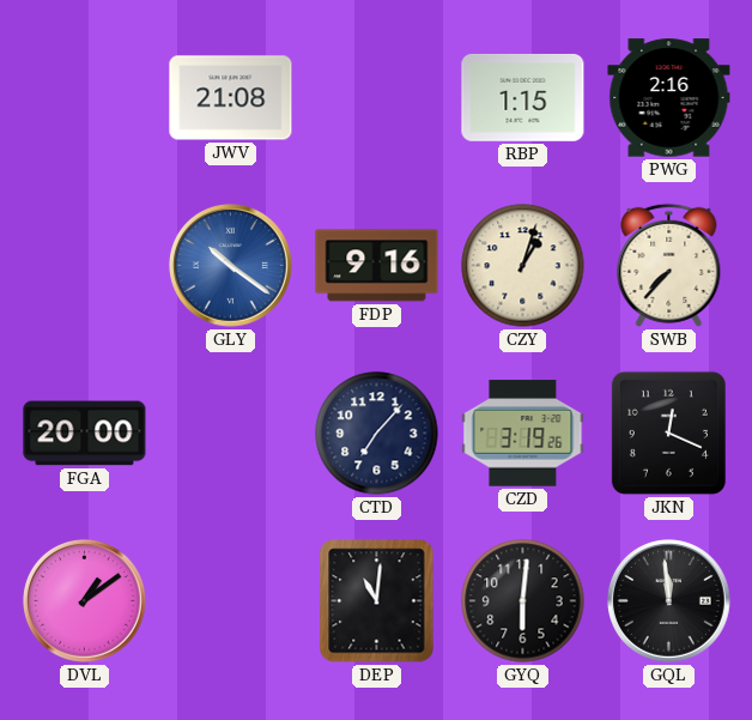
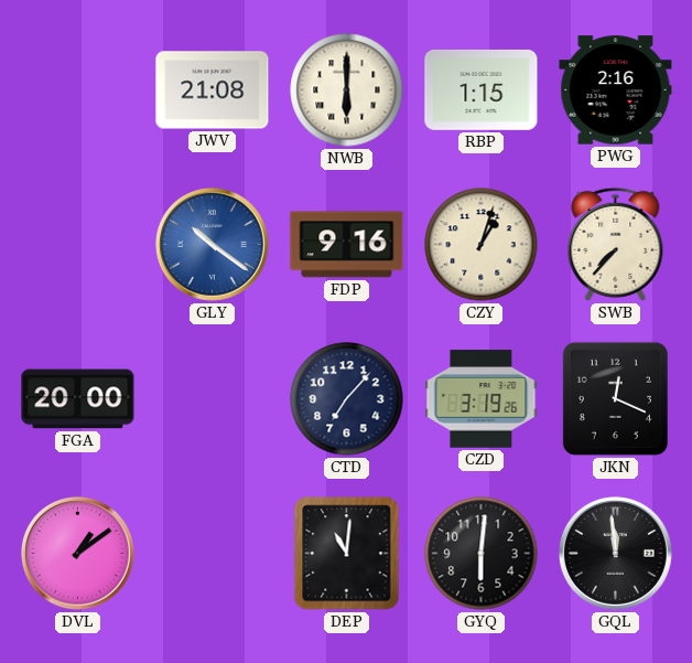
NWB: none -> 6:00 (347, 90)
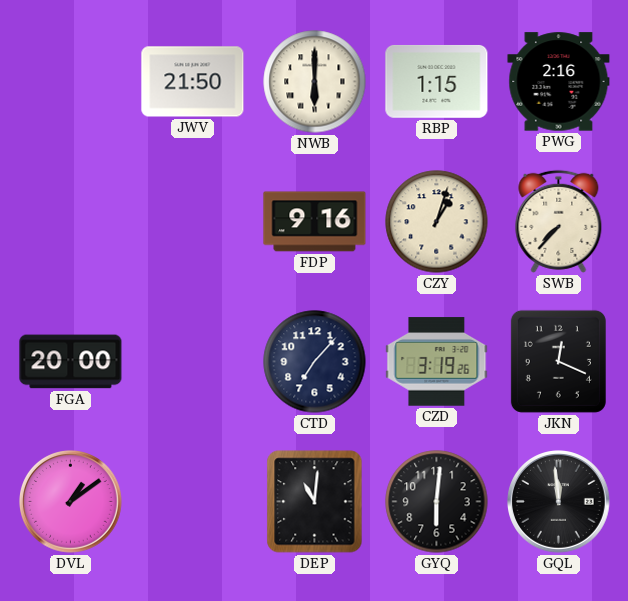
JWV: 21:08 -> 21:50 (193, 82)
GLY: 10:21 -> none (213, 245)
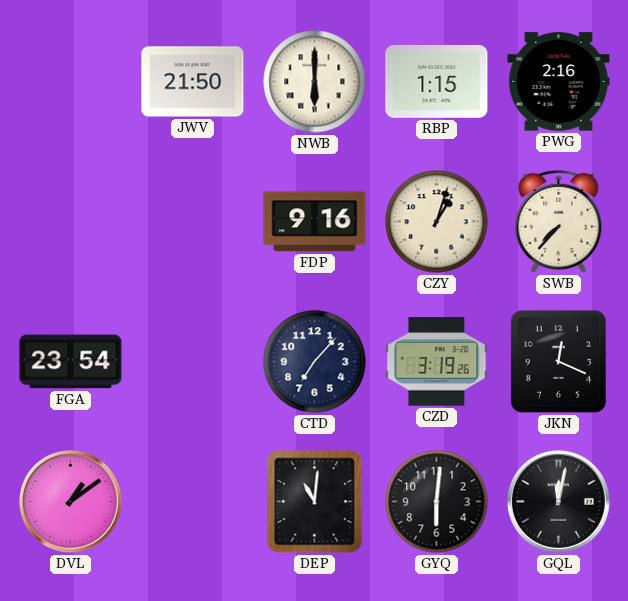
FGA: 20:00 -> 23:54 (71, 362)
GQL: 11:59 -> 12:02 (559, 502)
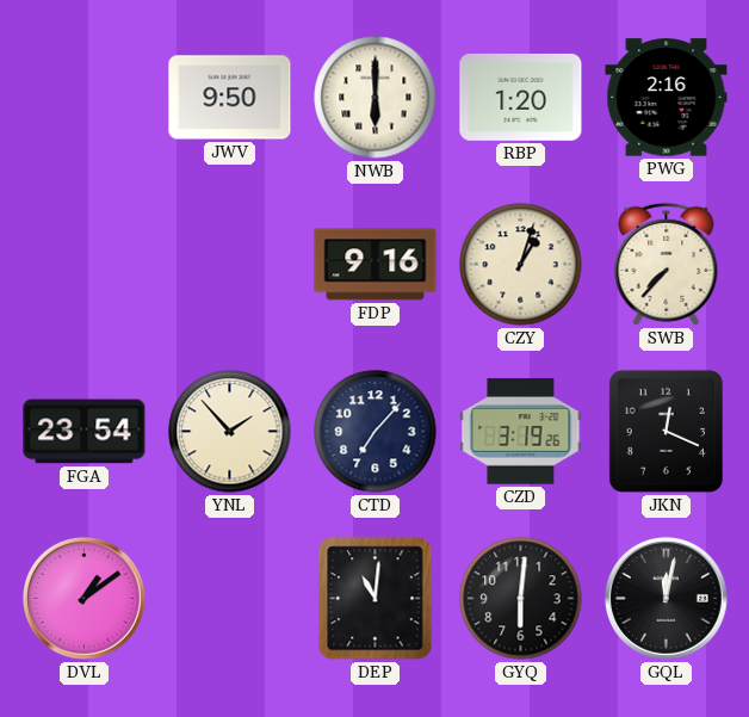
JWV: 21:50 -> 9:50 (230, 98)
RBP: 1:15 -> 1:20 (521, 98)
YNL: none -> 1:53 (230, 432)
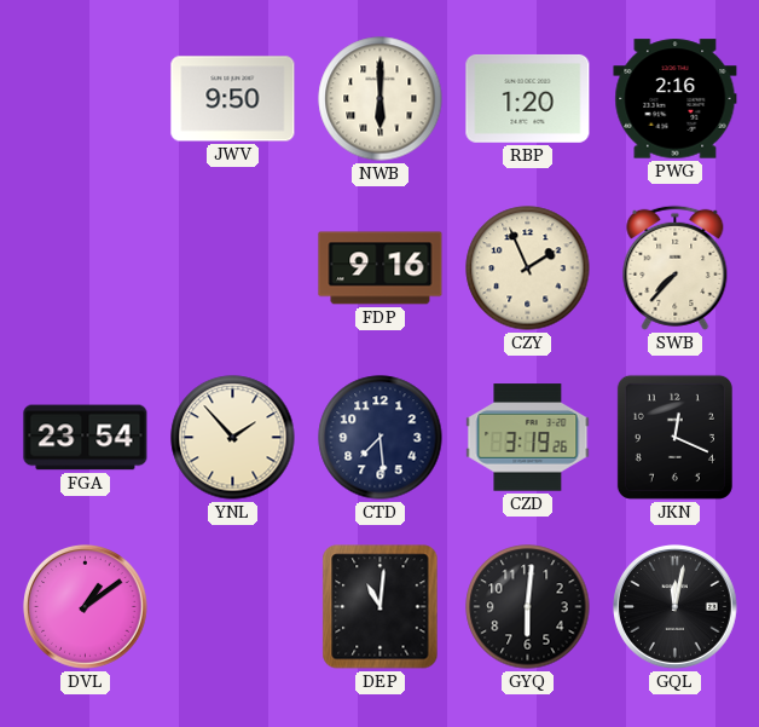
CZY: 1:03 -> 1:56 (528, 269)
CTD: 7:07 -> 7:29 (381, 438)
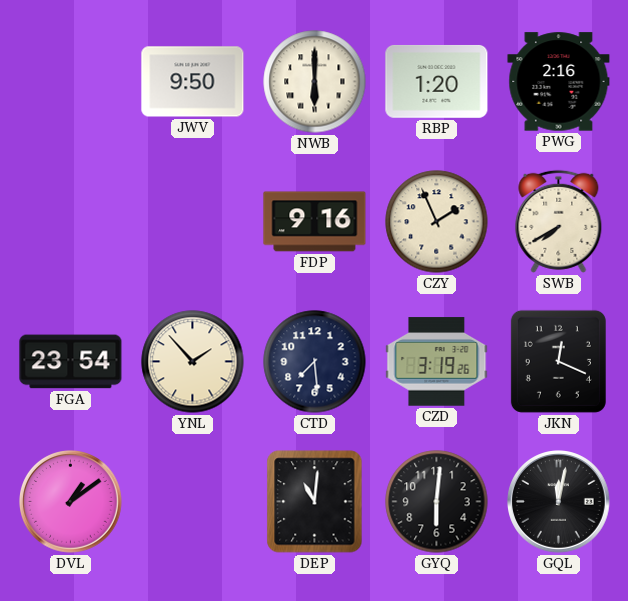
SWB: 7:37 -> 7:40 (559, 221)
